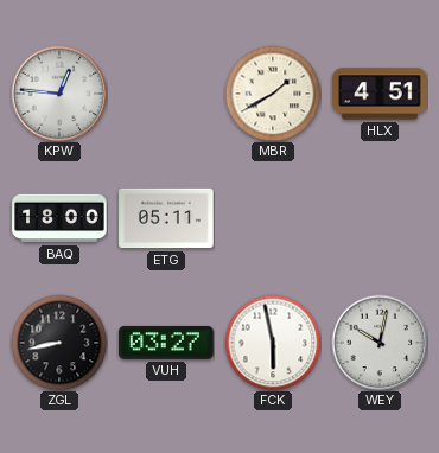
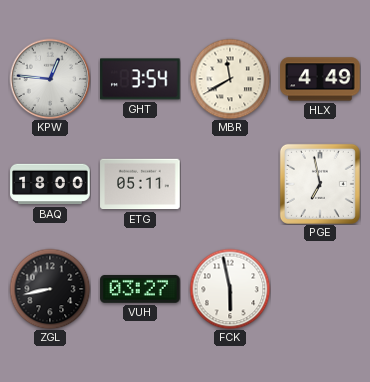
GHT: none -> 3:54 (140, 79)
MBR: 1:40 -> 11:40 (230, 79)
HLX: 4:51 -> 4:49 (320, 79)
PGE: none -> 6:58 (320, 184)
WEY: 10:02 -> none (380, 343)
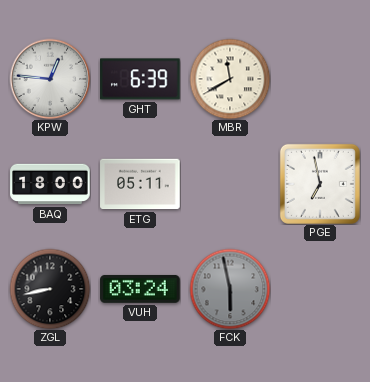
GHT: 3:54 -> 6:39 (140, 79)
HLX: 4:49 -> none (320, 79)
VUH: 03:27 -> 03:24 (140, 289)
FCK dial: white -> grey (230, 289)
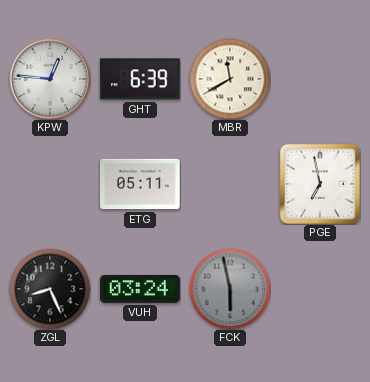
BAQ: 18:00 -> none (50, 184)
ZGL: 8:43 -> 8:26 (50, 289)
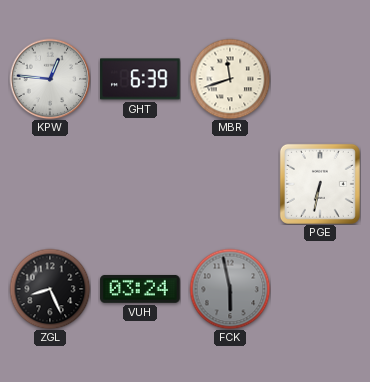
MBR: 11:40 -> 11:42 (230, 79)
ETG: 05:11 -> none (140, 184)
PGE: 6:58 -> 6:32 (320, 184)
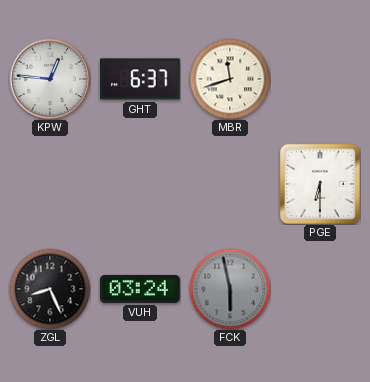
GHT: 6:39 -> 6:37 (140, 79)
PGE: 6:32 -> 6:30 (320, 184)
